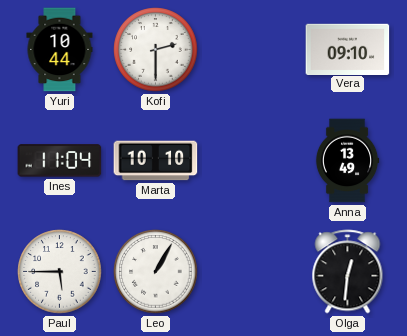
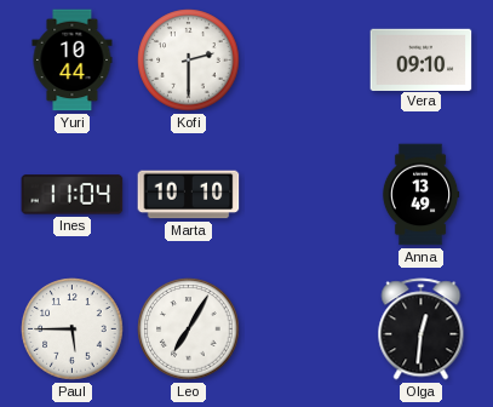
Leo: 1:05 -> 7:05 (189, 329)
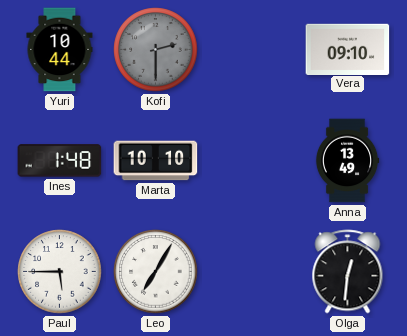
Kofi dial: white -> grey (156, 50)
Ines: 11:04 -> 1:48 (60, 161)
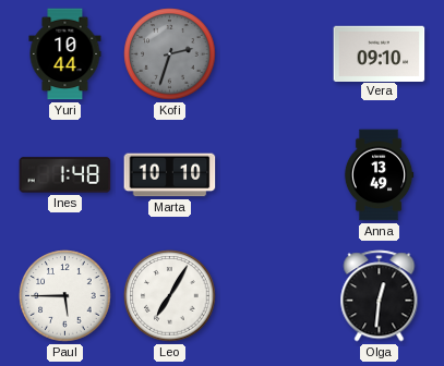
Kofi: 2:30 -> 2:33 (170, 54)
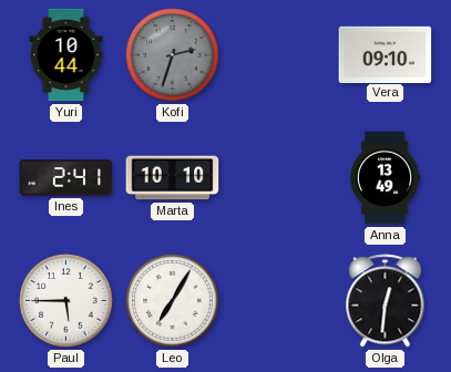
Ines: 1:48 -> 2:41 (66, 178)
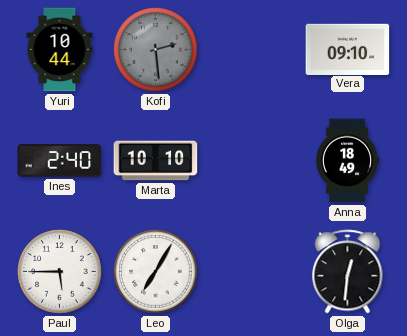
Kofi: 2:33 -> 2:29 (156, 50)
Ines: 2:41 -> 2:40 (60, 161)
Anna: 13:49 -> 18:49 (347, 161)
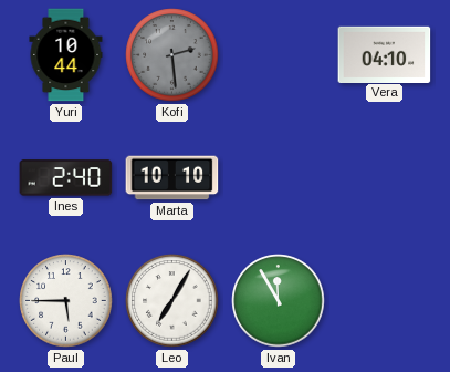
Vera: 09:10 -> 04:10 (385, 54)
Anna: 18:49 -> none (347, 161)
Ivan: none -> 11:55 (279, 301)
Olga: 12:31 -> none (348, 272)
